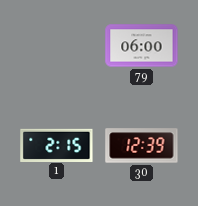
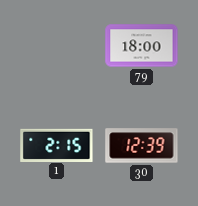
79: 06:00 -> 18:00 (142, 46)
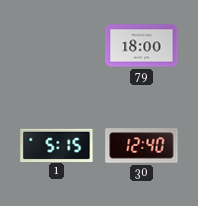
1: 2:15 -> 5:15 (57, 145)
30: 12:39 -> 12:40 (142, 146)
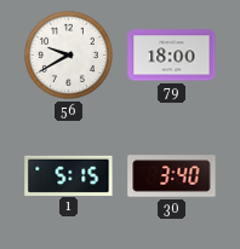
56: none -> 9:40 (68, 54)
30: 12:40 -> 3:40 (172, 176)
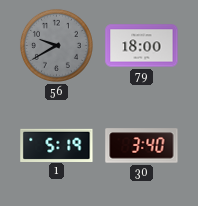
56 dial: white -> grey (56, 45)
1: 5:15 -> 5:19 (57, 145)
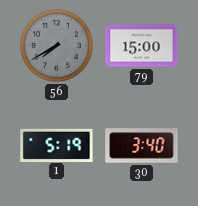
56: 9:40 -> 7:40 (56, 45)
79: 18:00 -> 15:00 (142, 46)
